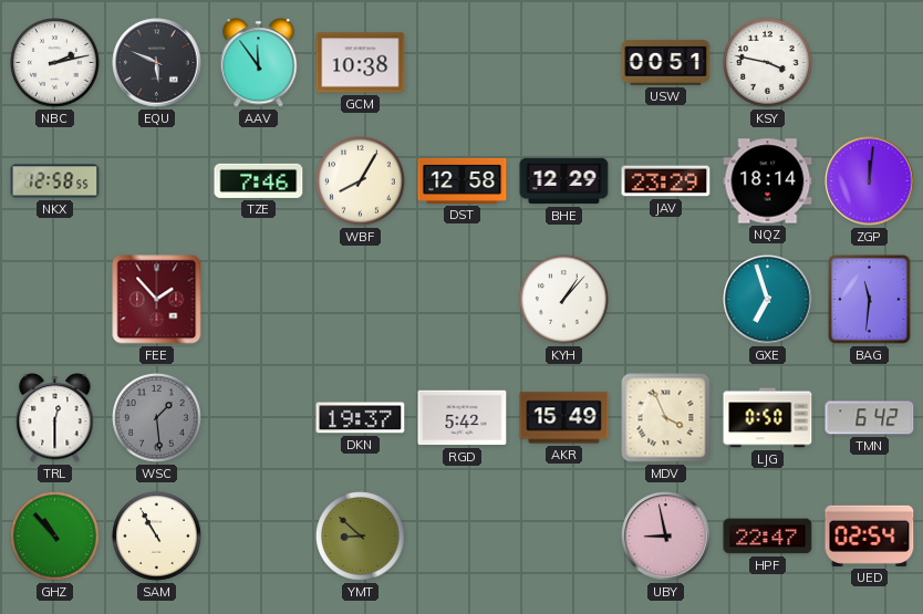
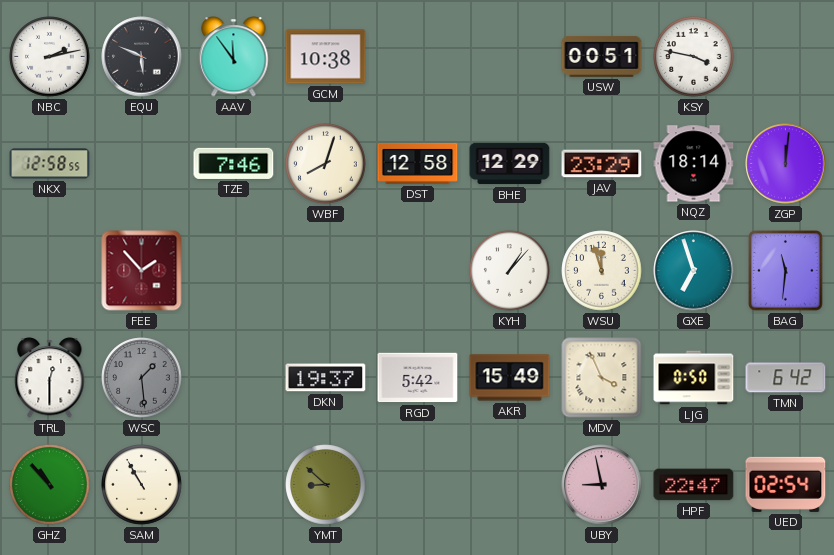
WBF: 8:05 -> 8:03 (326, 164)
WSU: none -> 11:57 (602, 271)
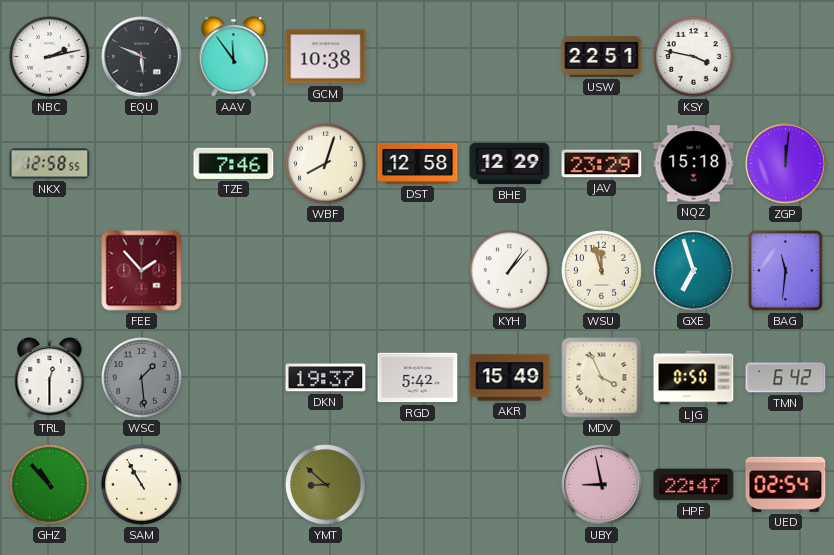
USW: 00:51 -> 22:51 (602, 56)
NQZ: 18:14 -> 15:18 (694, 164)
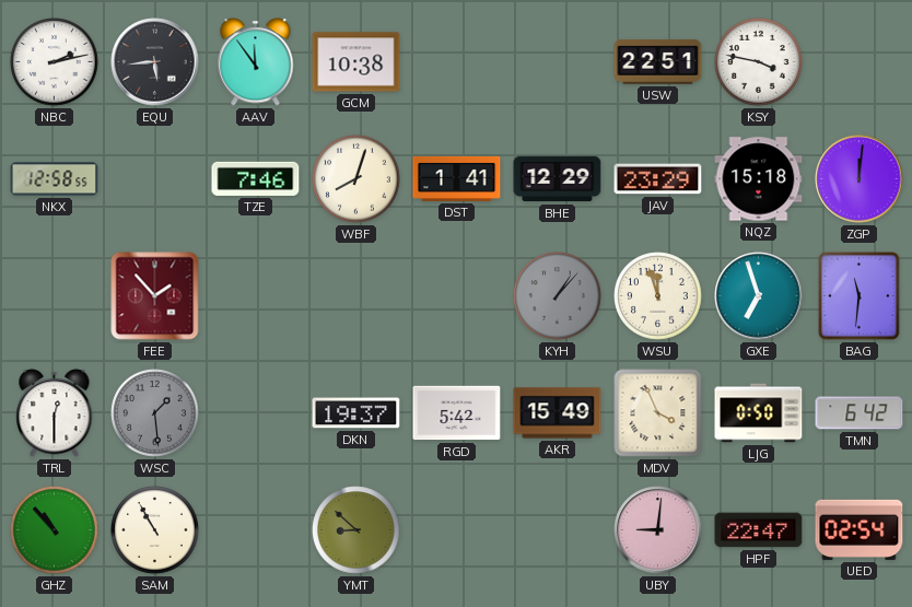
EQU: 5:49 -> 5:44 (155, 62)
DST: 12:58 -> 1:41 (457, 178)
KYH dial: white -> grey (558, 296)
UBY: 8:58 -> 9:01 (658, 530)
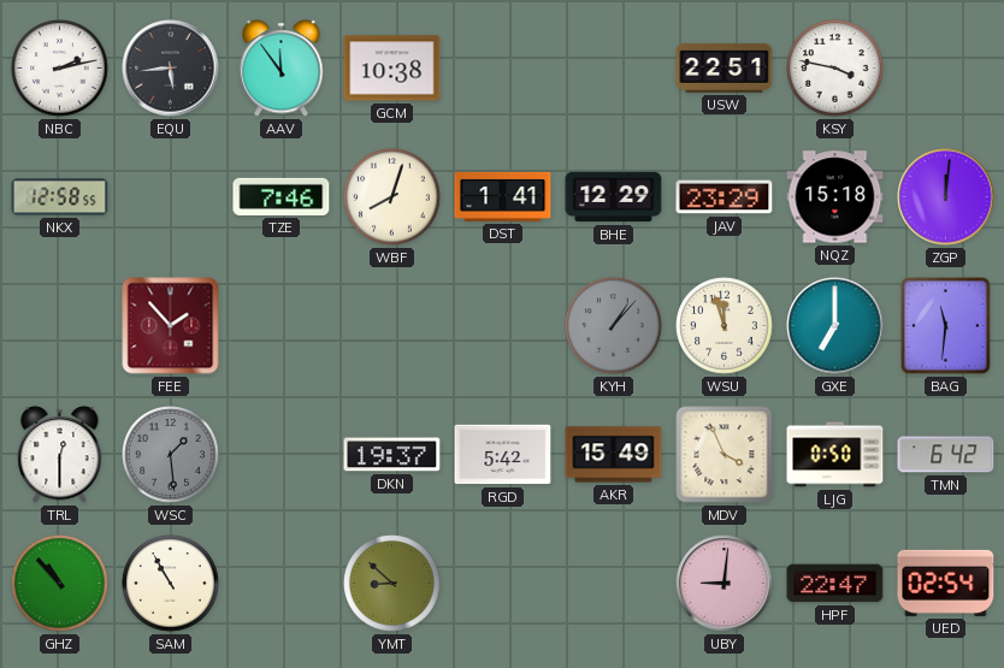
GXE: 6:57 -> 7:00 (835, 326)
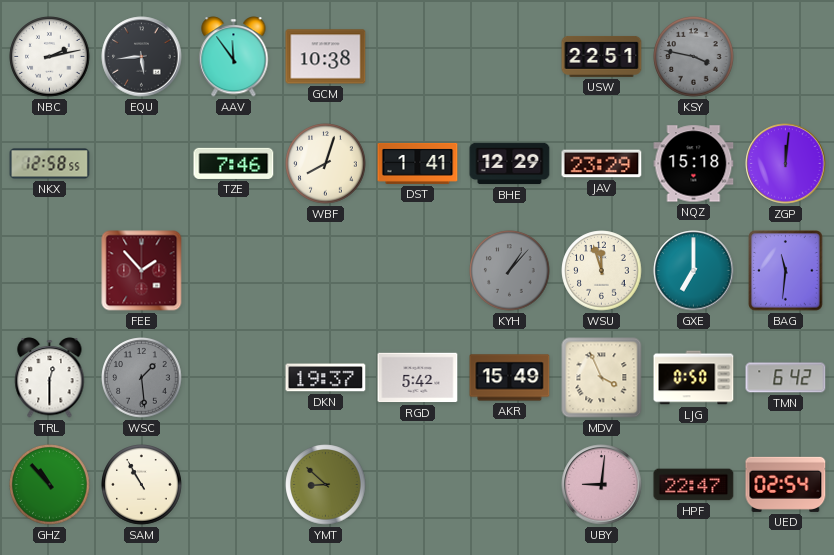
KSY dial: white -> grey (694, 57)
